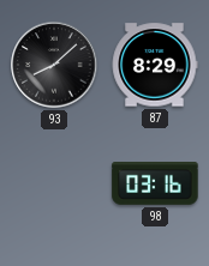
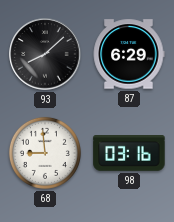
87: 8:29 -> 6:29 (129, 54)
68: none -> 8:59 (45, 153)
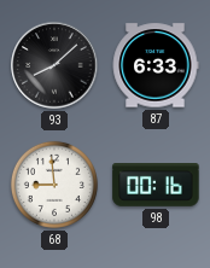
87: 6:29 -> 6:33 (156, 65)
98: 03:16 -> 00:16 (156, 186)
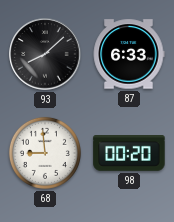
98: 00:16 -> 00:20 (129, 154)
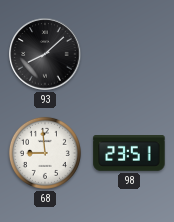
87: 6:33 -> none (129, 54)
98: 00:20 -> 23:51 (129, 154)
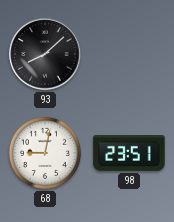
68: 8:59 -> 9:02 (45, 153)
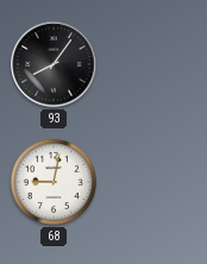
93: 8:08 -> 8:06 (54, 64)
98: 23:51 -> none (129, 154)
